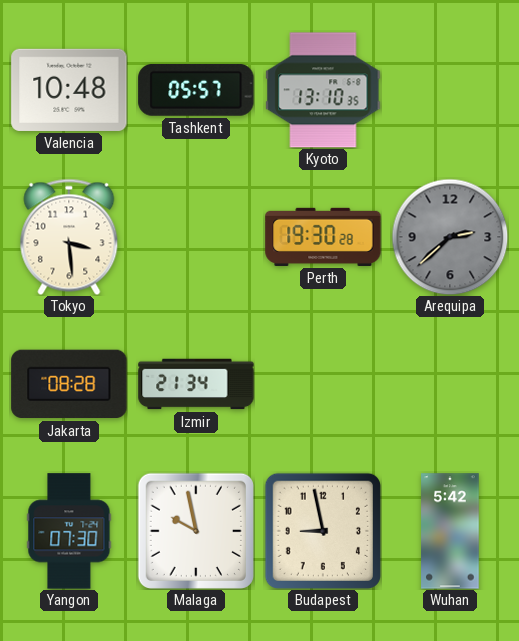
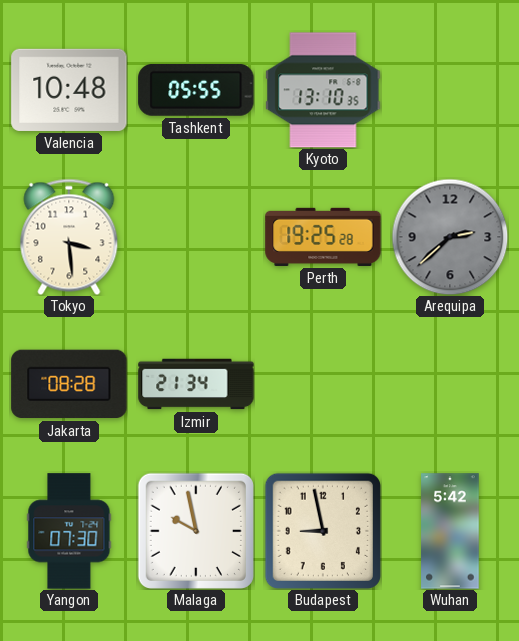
Tashkent: 05:57 -> 05:55 (196, 90)
Perth: 19:30 -> 19:25 (323, 237)
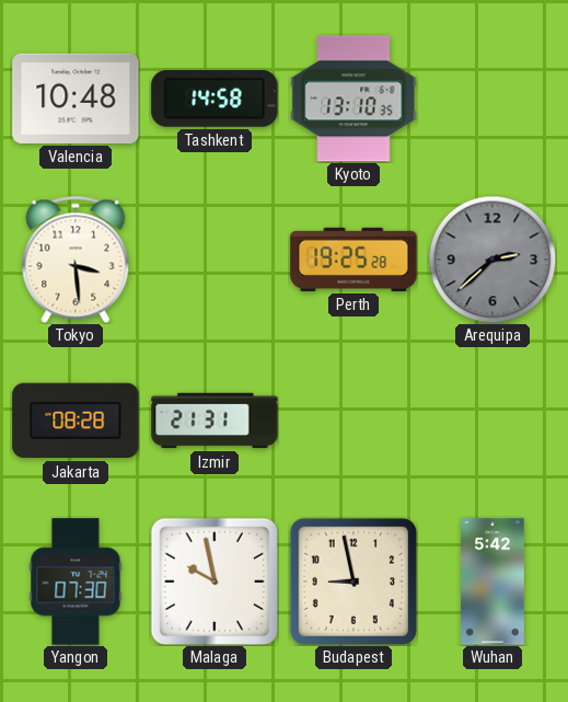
Tashkent: 05:55 -> 14:58 (215, 99)
Izmir: 21:34 -> 21:31 (215, 421)
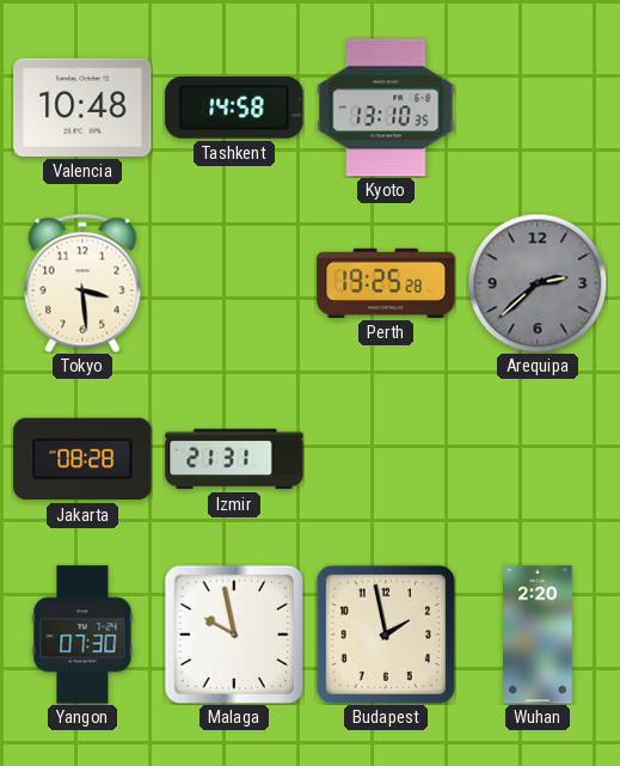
Budapest: 8:58 -> 1:58 (386, 635)
Wuhan: 5:42 -> 2:20 (538, 635)
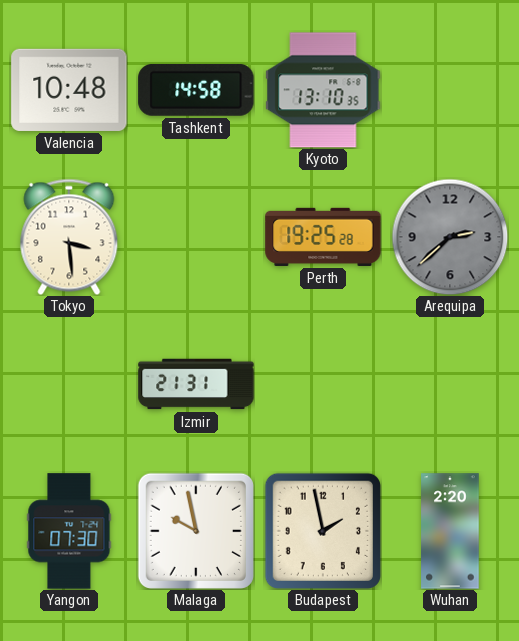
Jakarta: 08:28 -> none (82, 459)
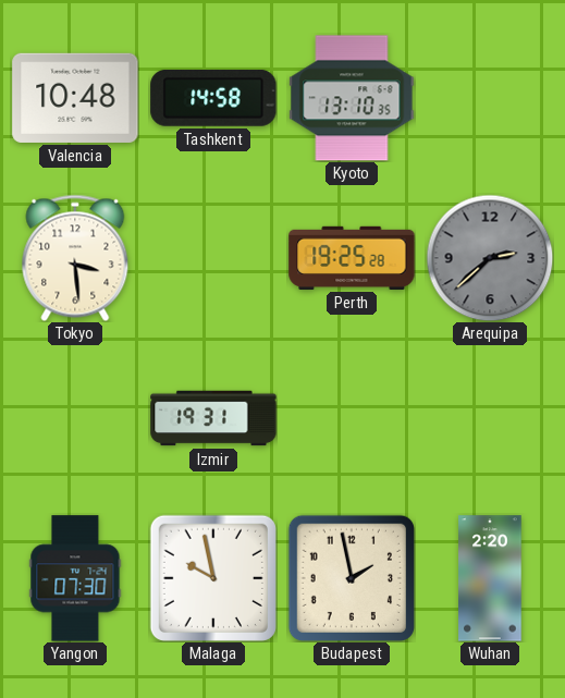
Izmir: 21:31 -> 19:31 (213, 418)
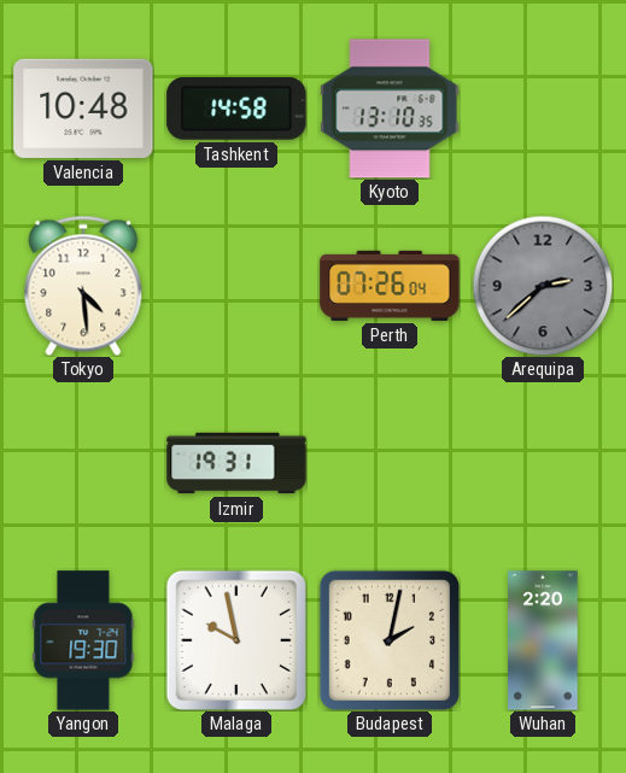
Tokyo: 3:29 -> 4:29 (83, 286)
Perth: 19:25 -> 07:26 (390, 286)
Yangon: 07:30 -> 19:30 (83, 640)
Budapest: 1:58 -> 2:02 (390, 640)
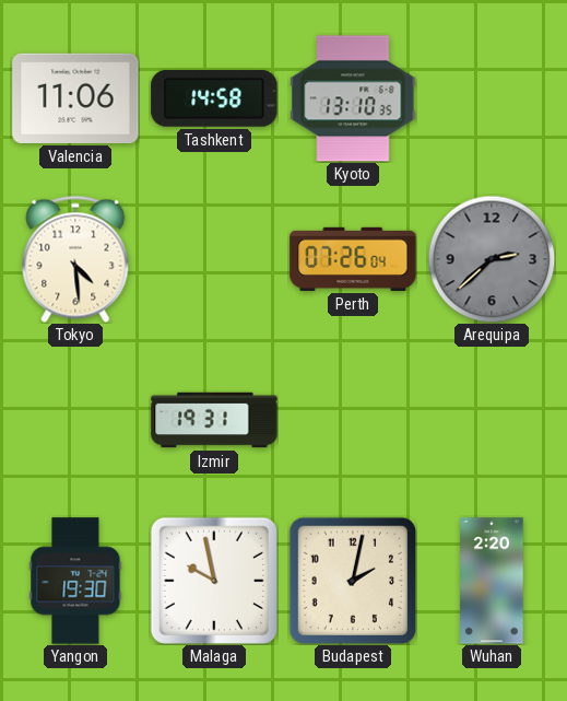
Valencia: 10:48 -> 11:06 (75, 98)
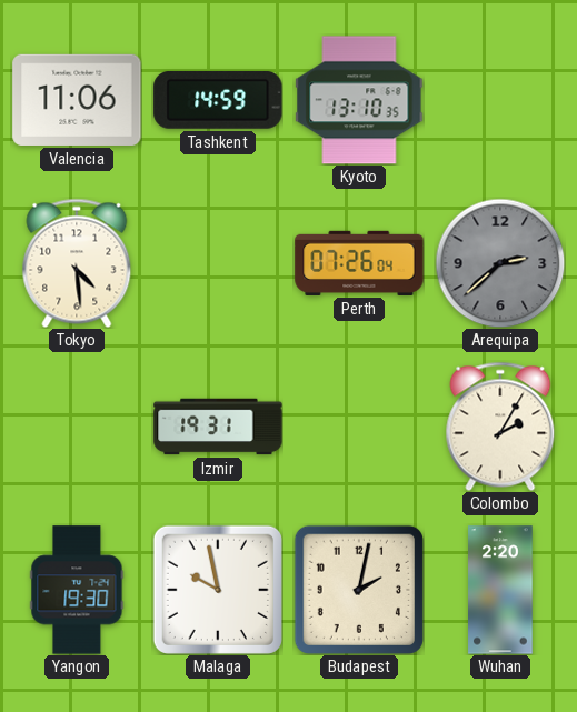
Tashkent: 14:58 -> 14:59 (218, 100)
Colombo: none -> 2:05 (500, 427)
